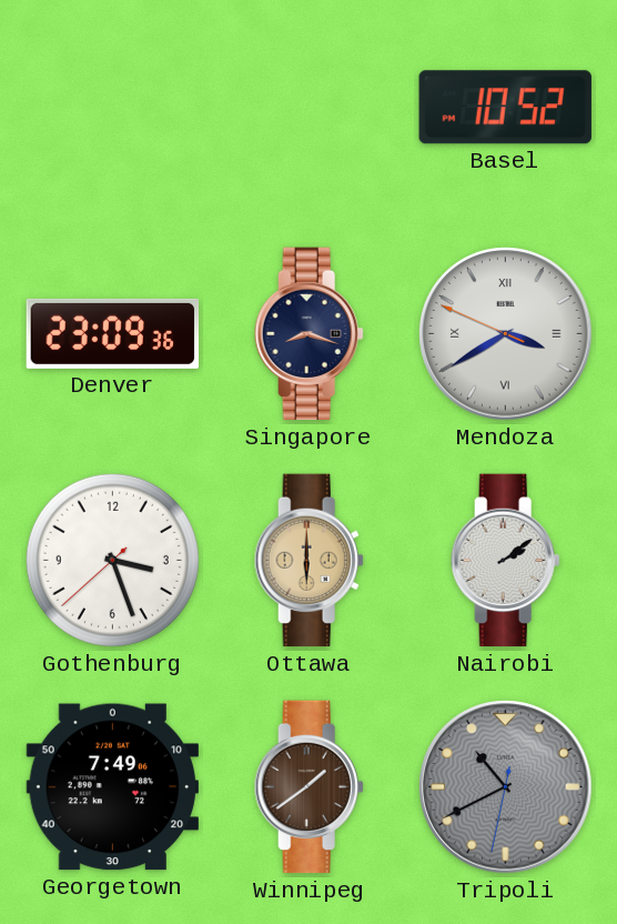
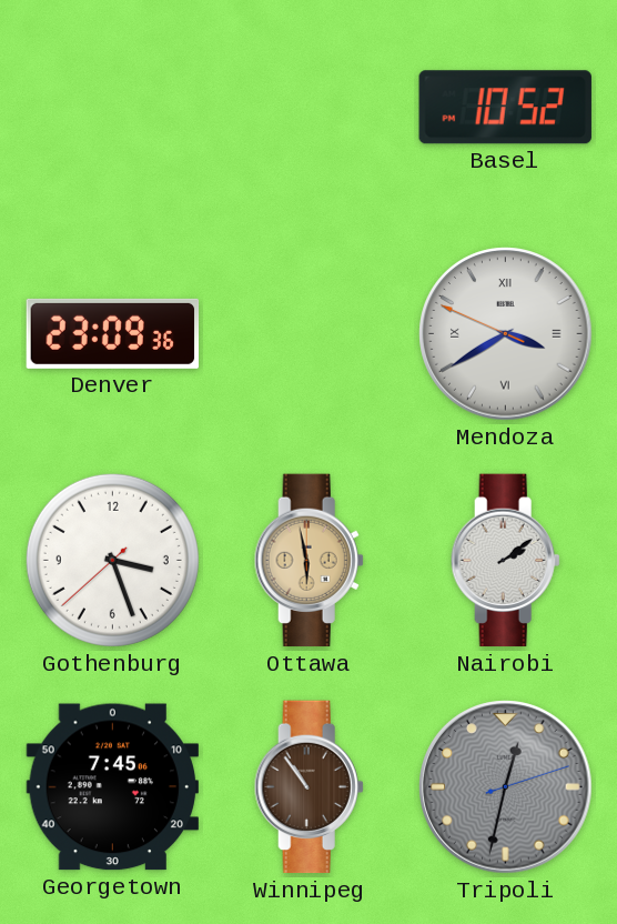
Singapore: 8:18 -> none (308, 334)
Ottawa: 6:00 -> 5:58 (308, 561)
Georgetown: 7:49 -> 7:45 (112, 787)
Winnipeg: 1:39 -> 10:54 (308, 787)
Tripoli: 10:40 -> 12:32 (506, 787)
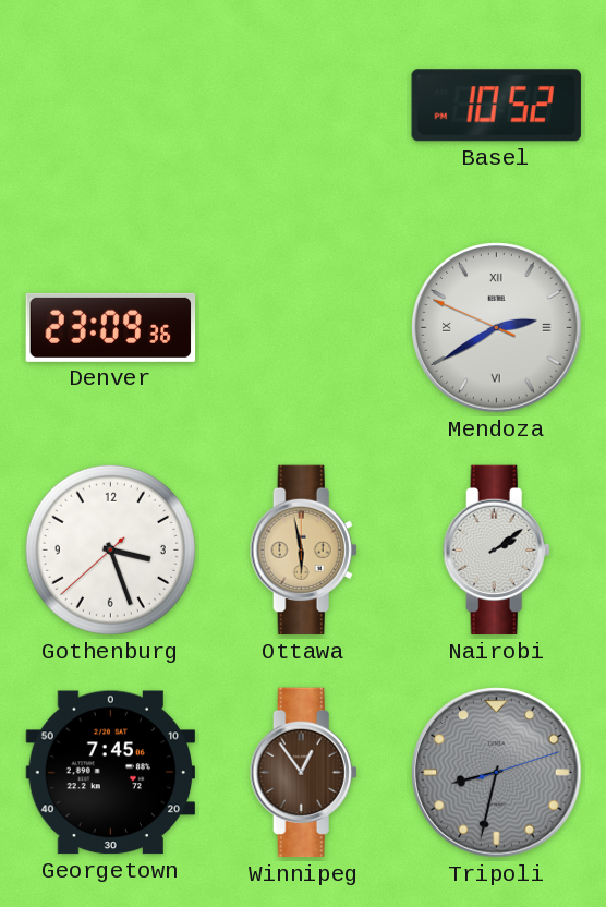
Mendoza: 3:39 -> 2:39 (497, 328)
Winnipeg: 10:54 -> 12:54 (303, 773)
Tripoli: 12:32 -> 8:32 (497, 773)
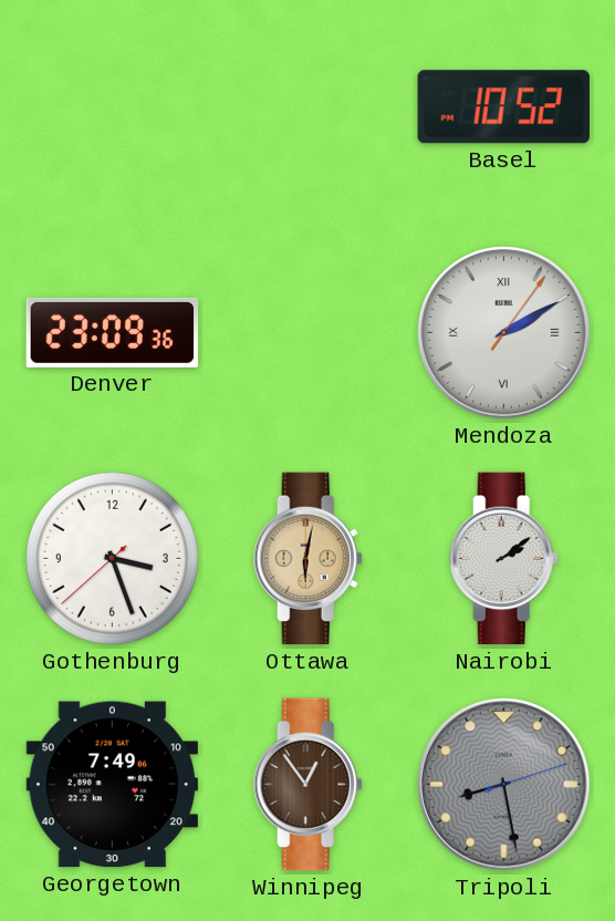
Mendoza: 2:39 -> 2:10 (504, 333)
Ottawa: 5:58 -> 6:02 (307, 559)
Georgetown: 7:45 -> 7:49 (112, 785)
Tripoli: 8:32 -> 8:28 (504, 785)
